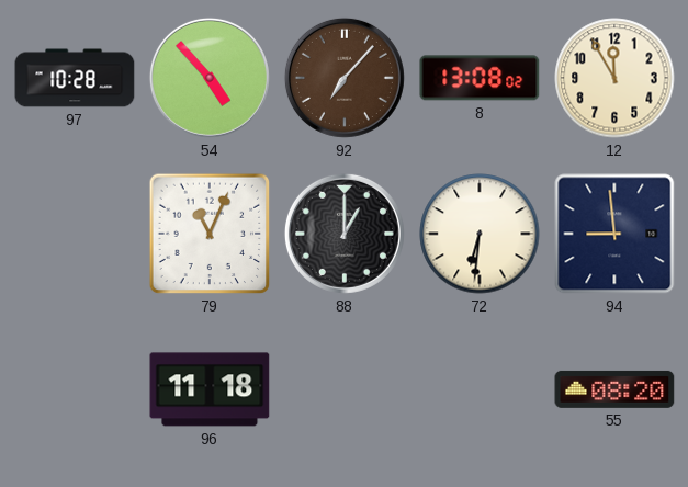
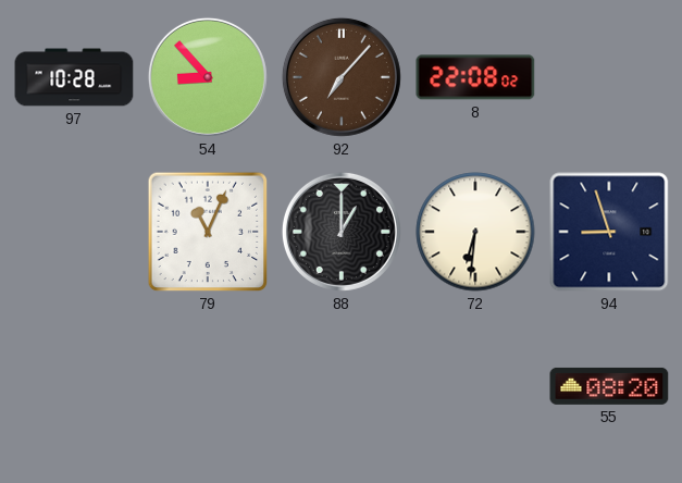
54: 4:53 -> 8:53 (208, 77)
8: 13:08 -> 22:08 (475, 77)
12: 11:55 -> none (614, 78)
94: 8:59 -> 8:57 (609, 232)
96: 11:18 -> none (210, 389)
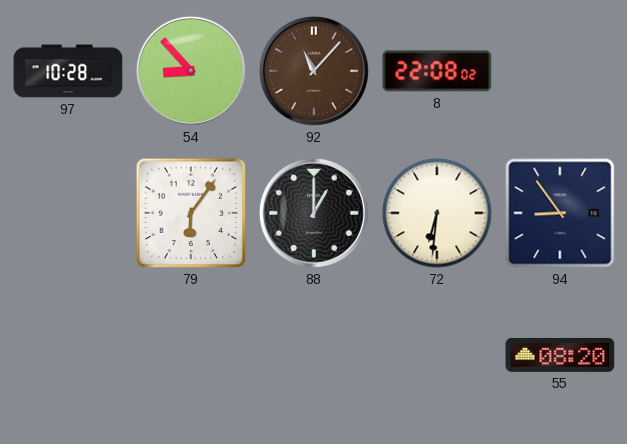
92: 7:07 -> 11:07 (314, 71)
79: 11:04 -> 6:06 (191, 213)
94: 8:57 -> 8:54 (560, 213)
